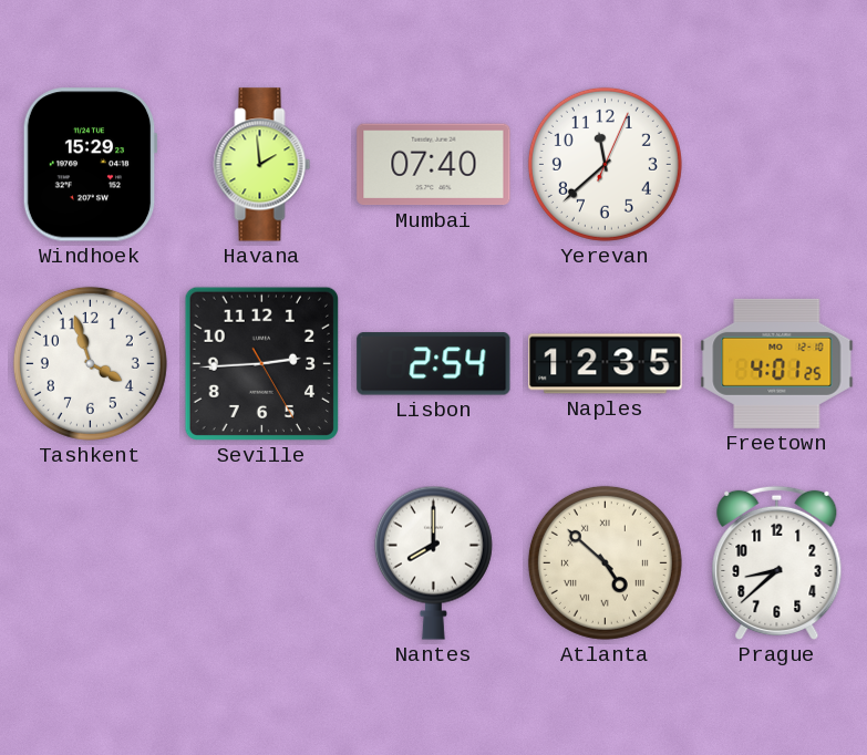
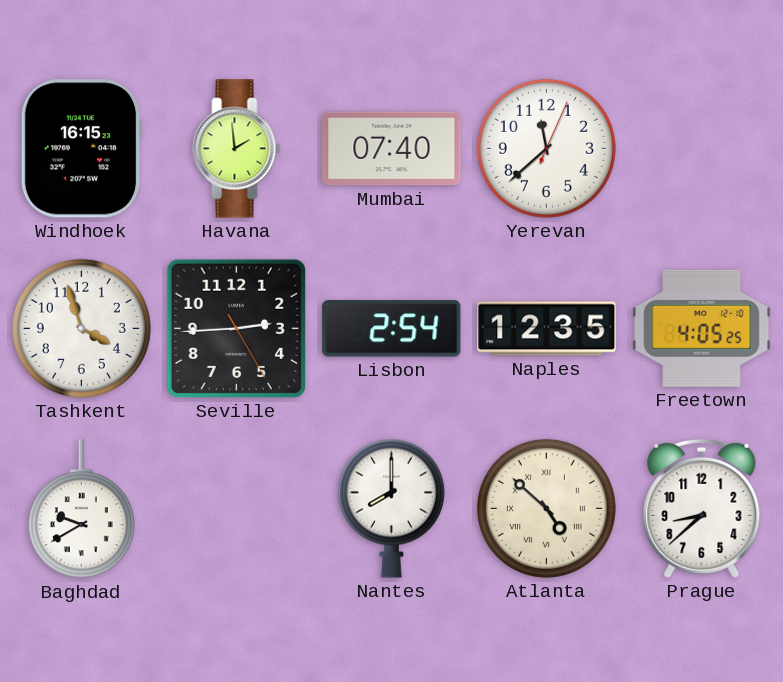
Windhoek: 15:29 -> 16:15 (81, 149)
Freetown: 4:01 -> 4:05 (702, 328)
Baghdad: none -> 9:40 (81, 509)
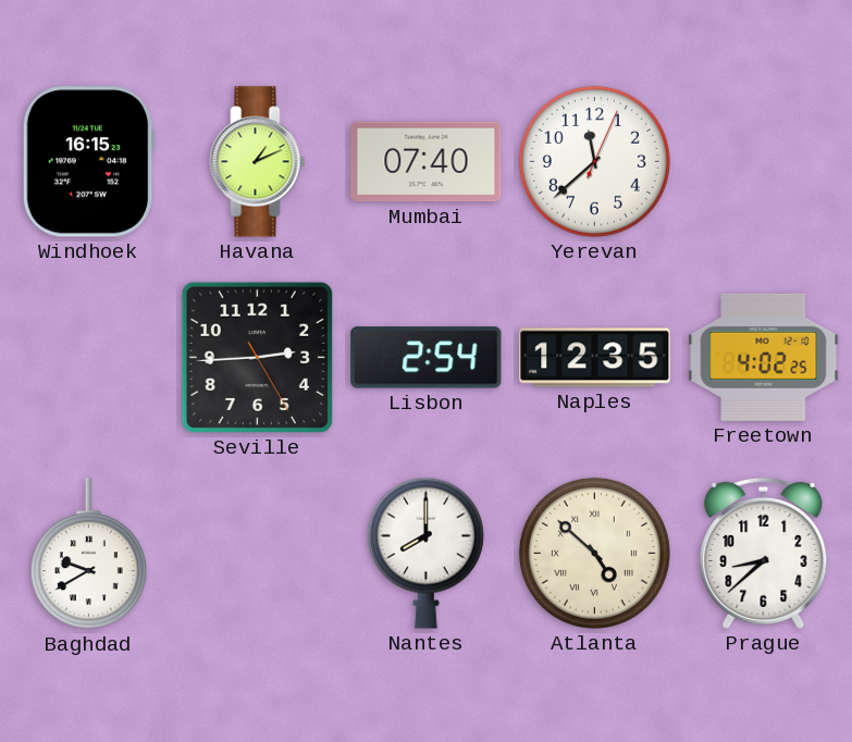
Havana: 1:59 -> 1:11 (258, 162)
Tashkent: 3:57 -> none (81, 328)
Freetown: 4:05 -> 4:02 (764, 357)
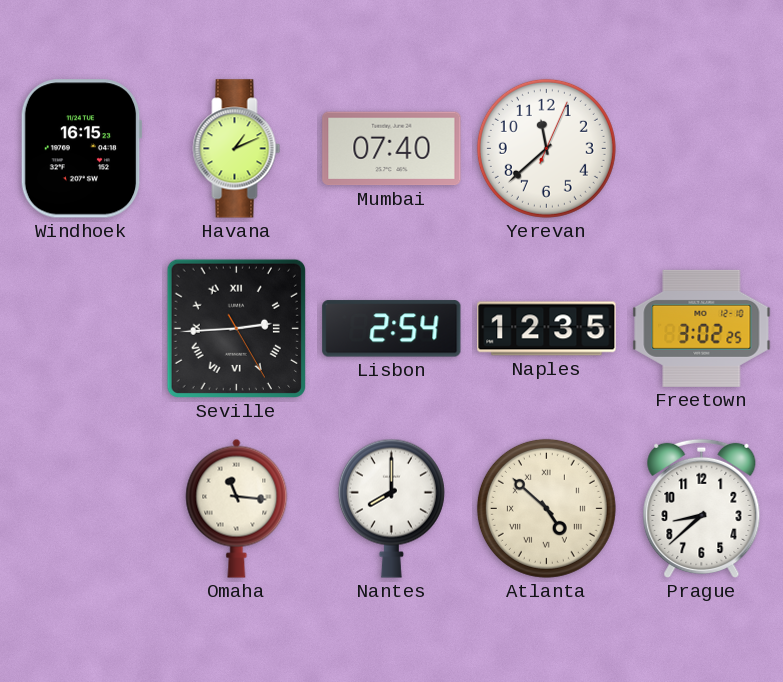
Seville numerals: Arabic -> Roman (236, 328)
Freetown: 4:02 -> 3:02 (702, 328)
Baghdad: 9:40 -> none (88, 554)
Omaha: none -> 11:16 (237, 508)
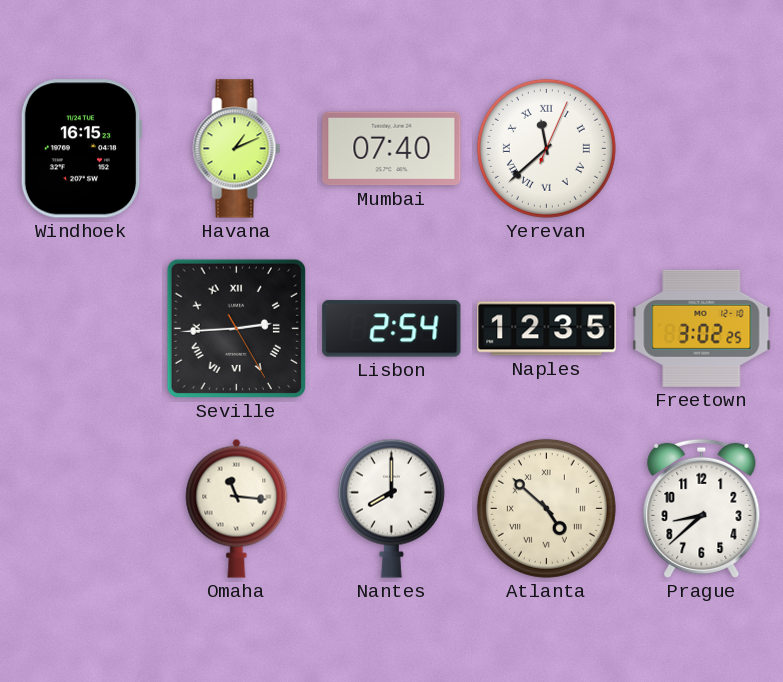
Yerevan numerals: Arabic -> Roman (546, 148)
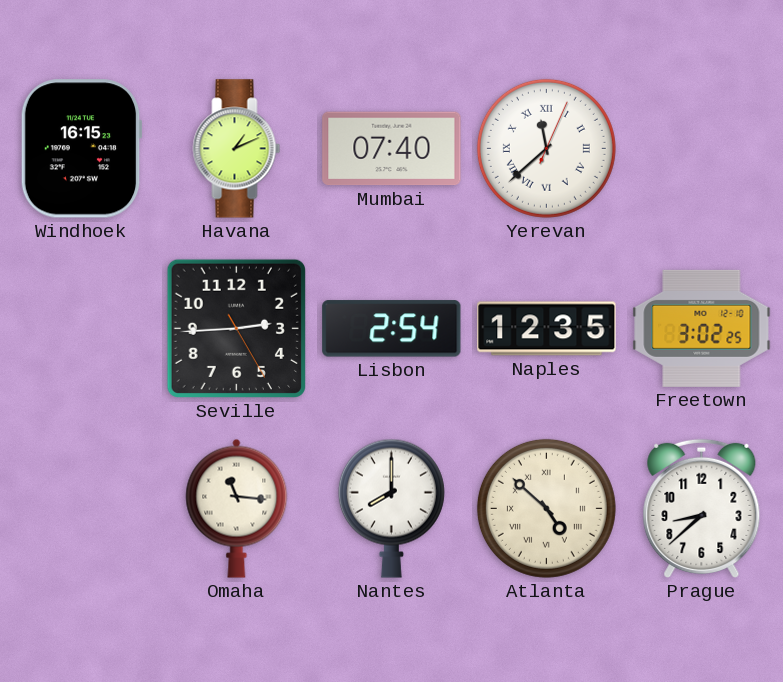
Seville numerals: Roman -> Arabic (236, 328)
